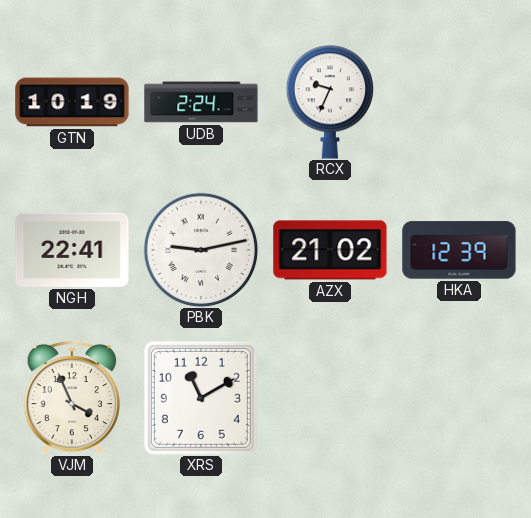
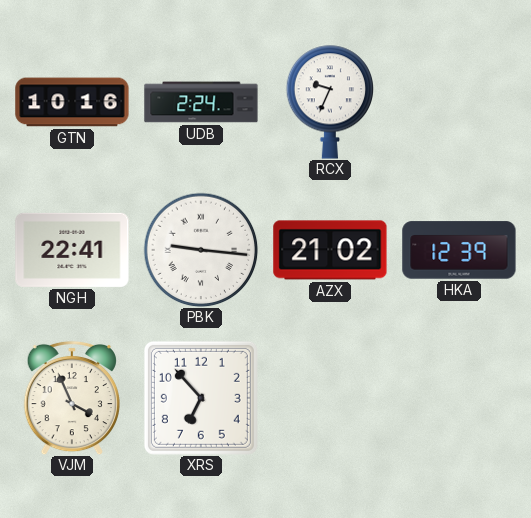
GTN: 10:19 -> 10:16 (72, 102)
PBK: 9:13 -> 9:16 (201, 250)
XRS: 11:10 -> 6:53 (201, 398)
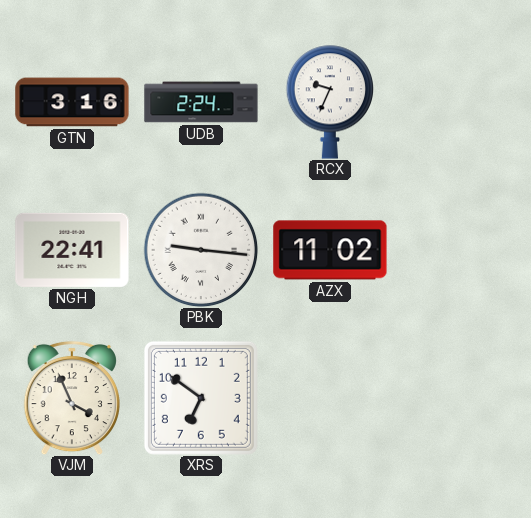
GTN: 10:16 -> 3:16 (72, 102)
AZX: 21:02 -> 11:02 (330, 250)
HKA: 12:39 -> none (459, 250)
XRS: 6:53 -> 6:51 (201, 398)
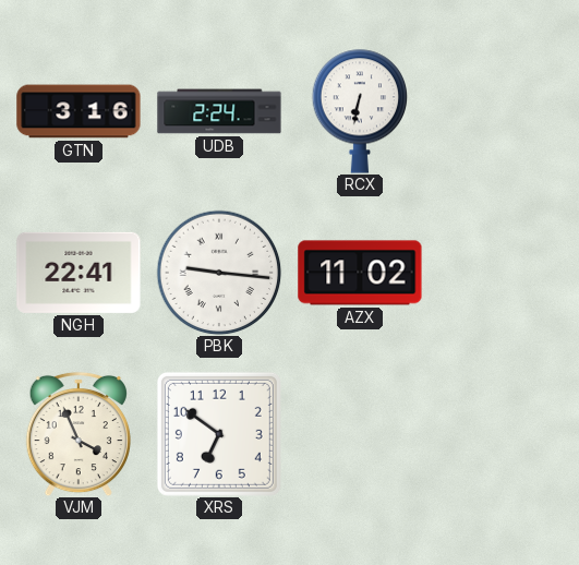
RCX: 9:34 -> 6:32 (360, 111)
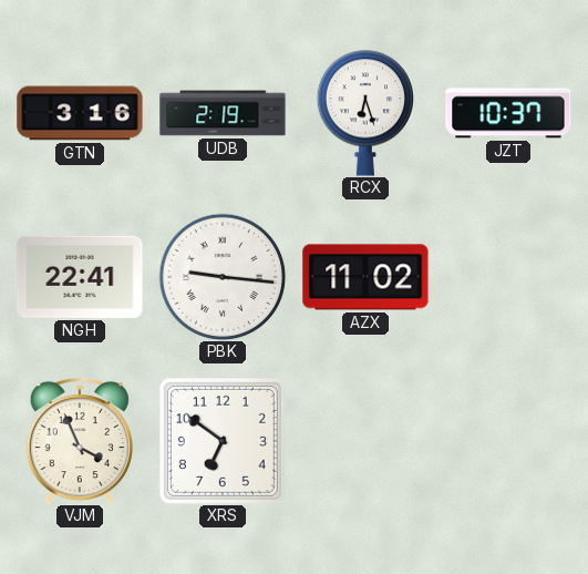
UDB: 2:24 -> 2:19 (223, 113)
RCX: 6:32 -> 6:27 (365, 113)
JZT: none -> 10:37 (508, 113)
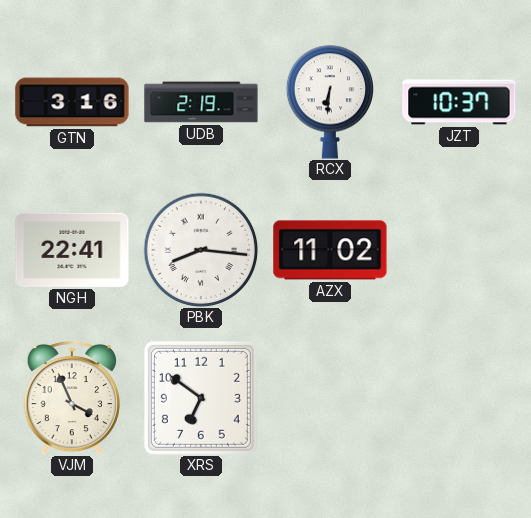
RCX: 6:27 -> 6:31 (330, 102)
PBK: 9:16 -> 8:16 (201, 250)
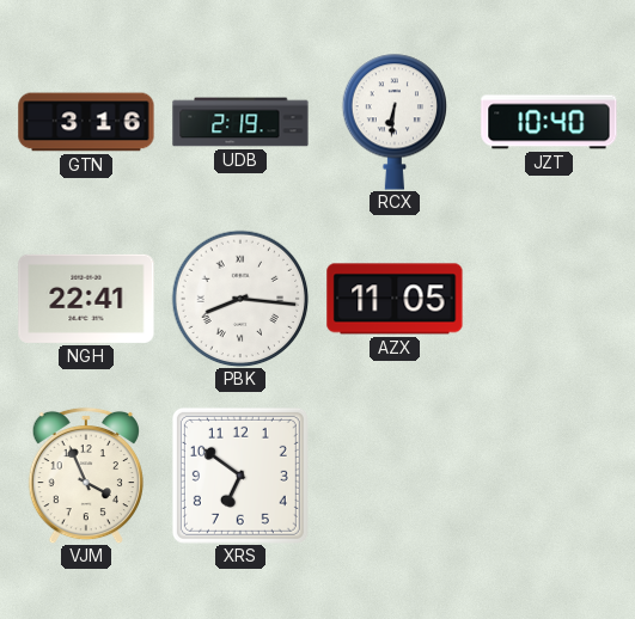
JZT: 10:37 -> 10:40 (549, 122)
AZX: 11:02 -> 11:05 (395, 299)
